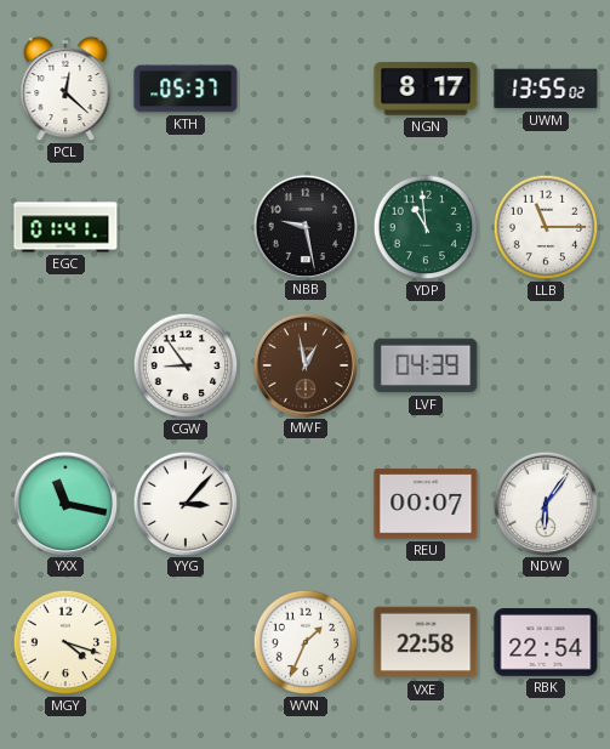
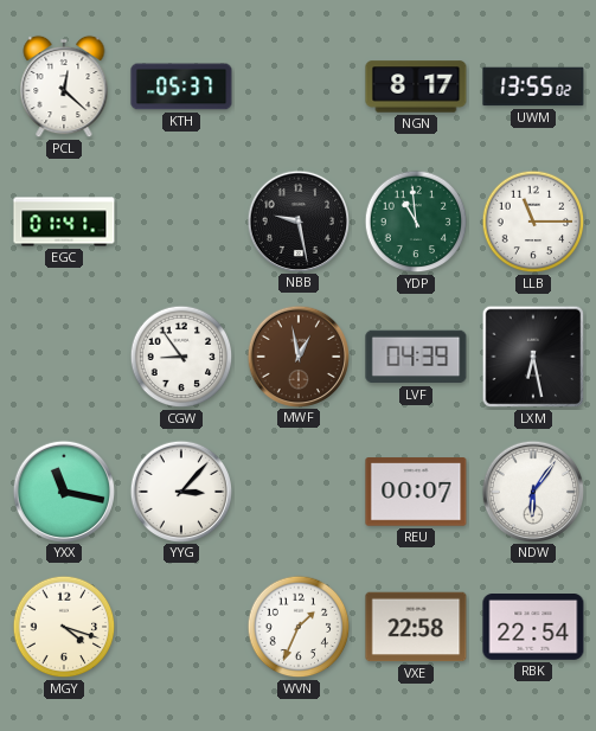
LXM: none -> 6:28 (533, 357)
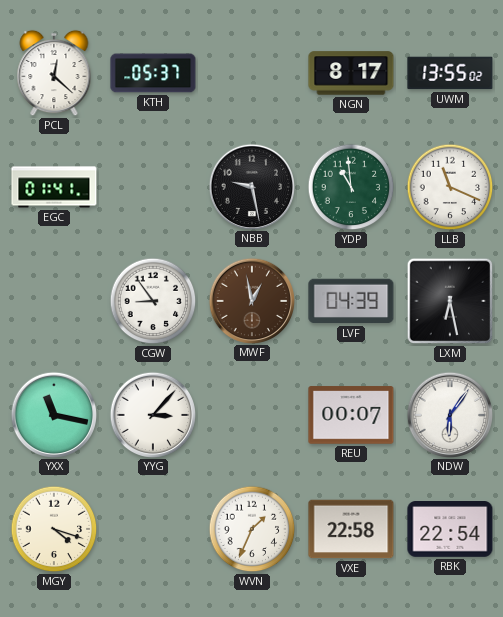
LLB: 11:15 -> 11:19 (450, 187)
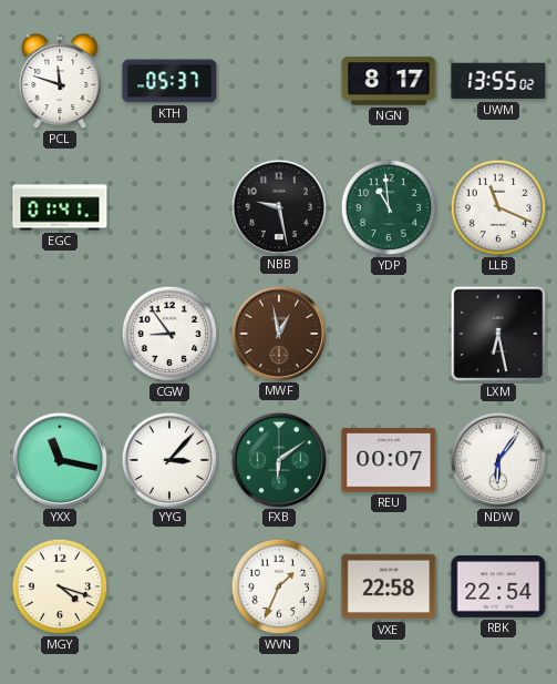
PCL: 12:22 -> 11:48 (60, 81)
LVF: 04:39 -> none (351, 301)
FXB: none -> 6:09 (279, 459)
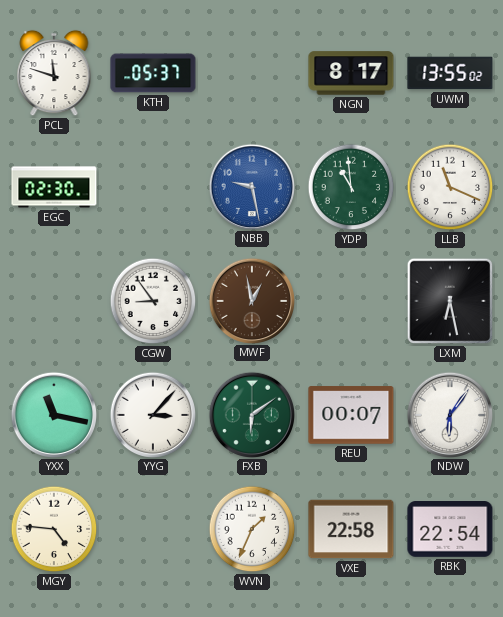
EGC: 01:41 -> 02:30 (54, 187)
NBB dial: black -> blue (252, 186)
MGY: 4:18 -> 4:46 (54, 529)
